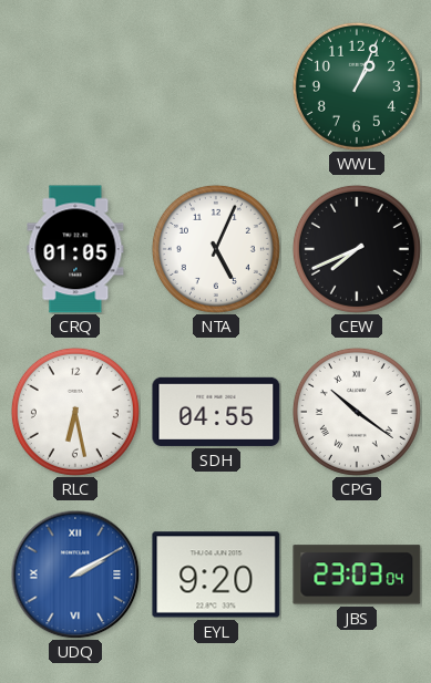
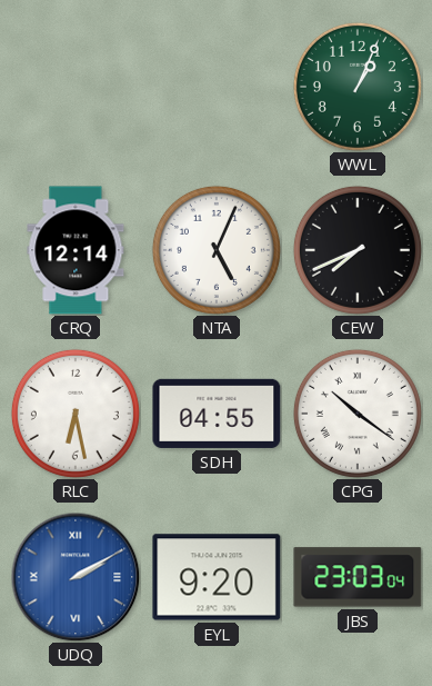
CRQ: 01:05 -> 12:14 (76, 250)
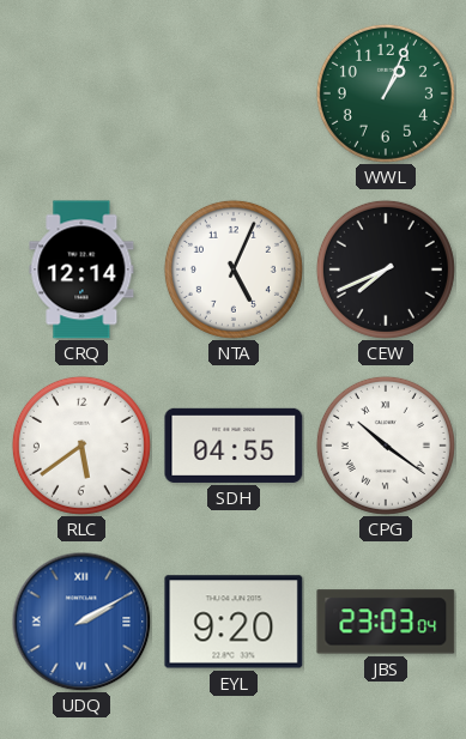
RLC: 6:28 -> 5:39 (81, 446)
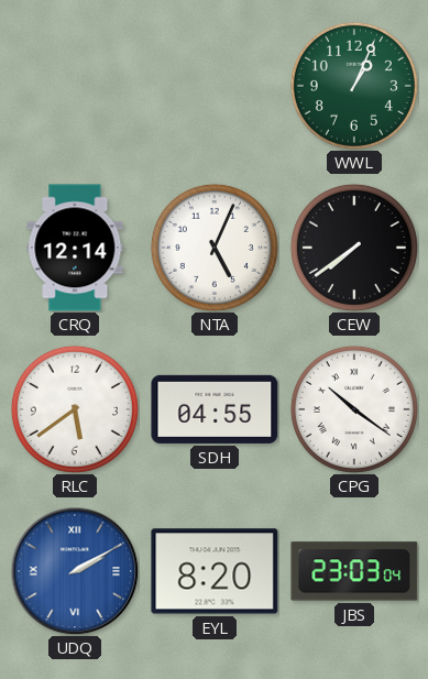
CEW: 7:41 -> 7:39 (354, 248)
EYL: 9:20 -> 8:20 (215, 571)
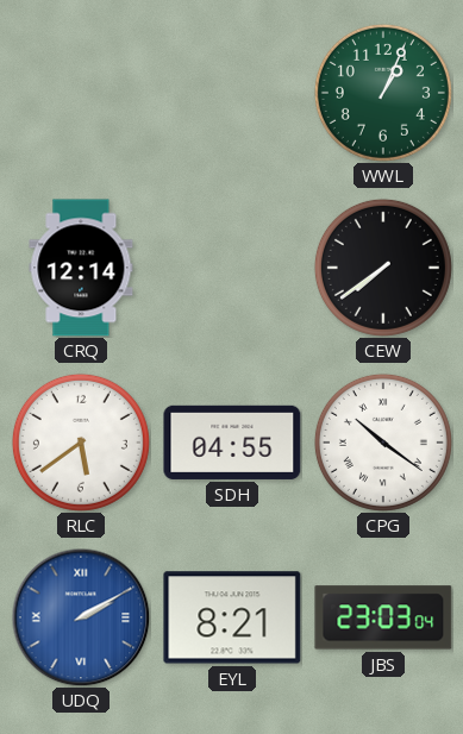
NTA: 5:04 -> none (215, 248)
EYL: 8:20 -> 8:21 (232, 617)
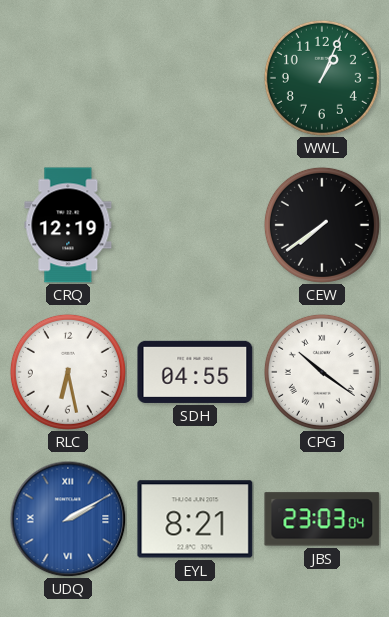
CRQ: 12:14 -> 12:19 (68, 225)
RLC: 5:39 -> 6:28 (68, 372)
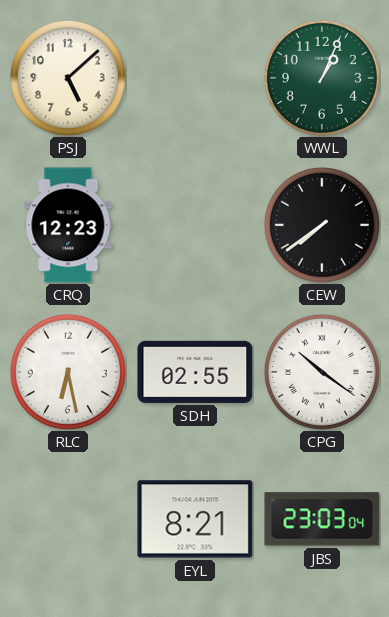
PSJ: none -> 5:08 (68, 78)
CRQ: 12:19 -> 12:23 (68, 225)
SDH: 04:55 -> 02:55 (195, 372)
UDQ: 2:10 -> none (68, 519)
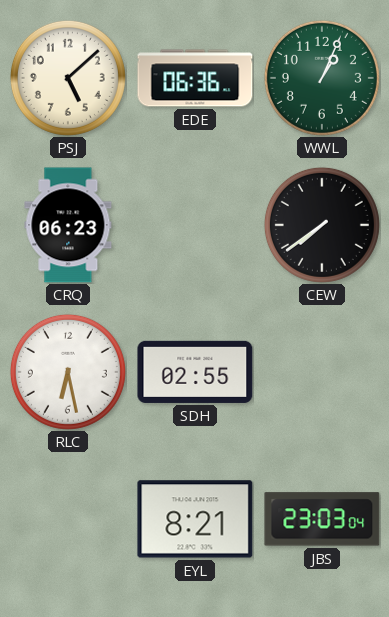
EDE: none -> 06:36 (195, 78)
CRQ: 12:23 -> 06:23 (68, 225)
CPG: 10:21 -> none (322, 372)
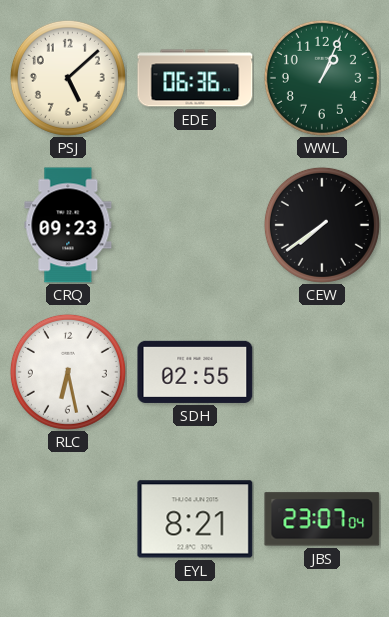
CRQ: 06:23 -> 09:23 (68, 225)
JBS: 23:03 -> 23:07 (322, 519)
